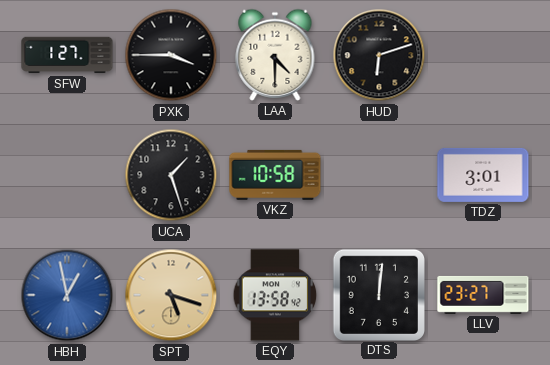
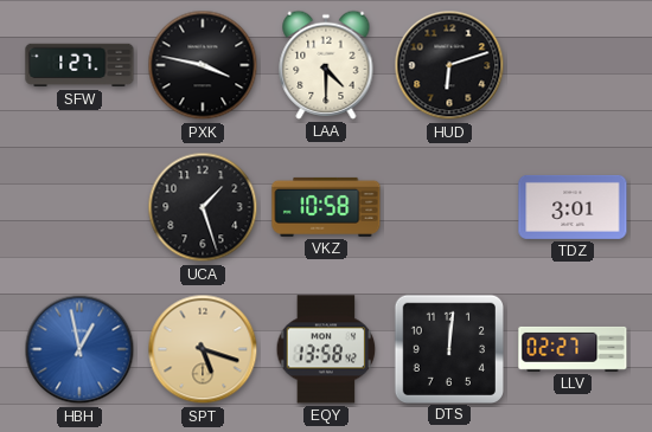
PXK: 3:45 -> 3:47 (203, 65)
LLV: 23:27 -> 02:27 (573, 349)
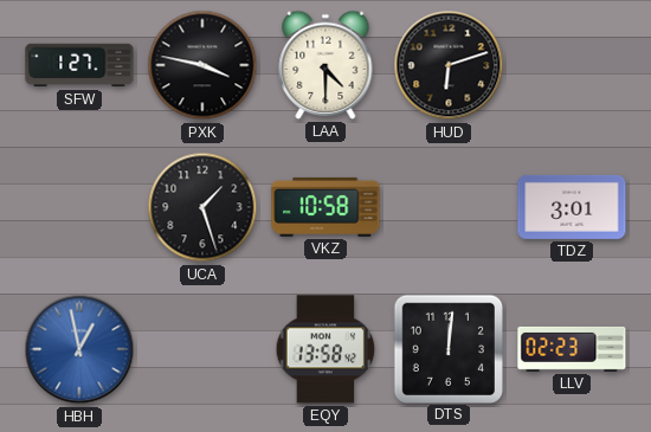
SPT: 5:18 -> none (203, 349)
LLV: 02:27 -> 02:23 (572, 349)
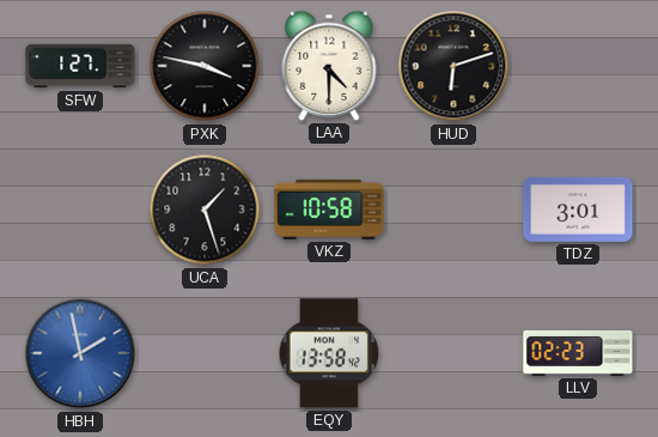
HBH: 12:58 -> 1:58 (80, 353)
DTS: 12:01 -> none (447, 348)
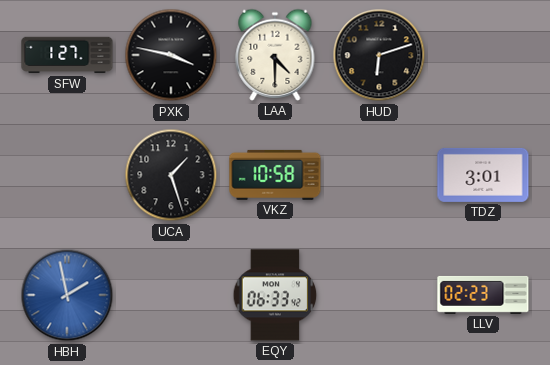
EQY: 13:58 -> 06:33 (275, 295)
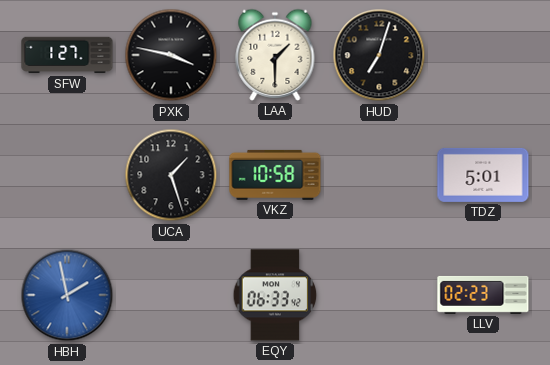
LAA: 4:30 -> 1:30 (275, 55)
HUD: 6:12 -> 7:03 (379, 55)
TDZ: 3:01 -> 5:01 (483, 175)
